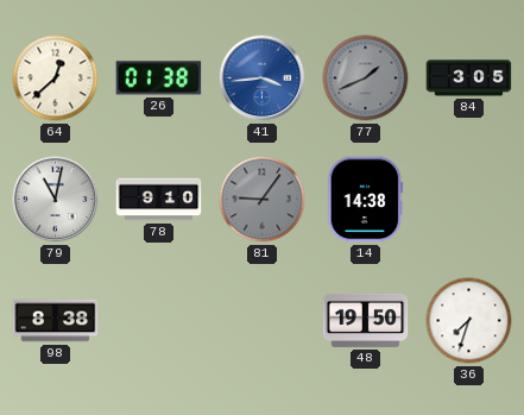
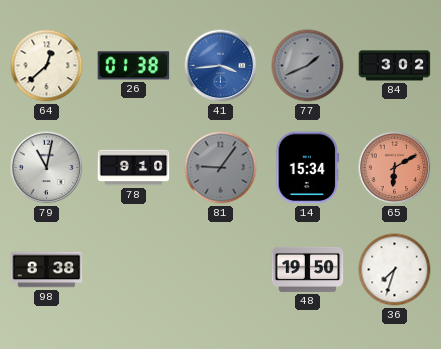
84: 3:05 -> 3:02 (395, 66)
14: 14:38 -> 15:34 (308, 168)
65: none -> 6:10 (395, 168)
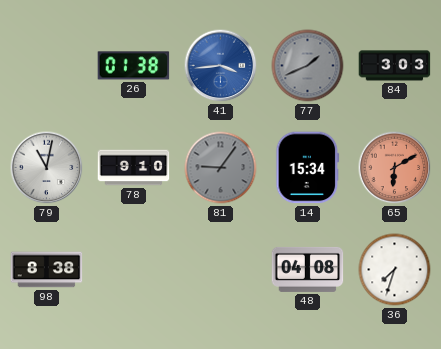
64: 12:38 -> none (47, 66)
84: 3:02 -> 3:03 (395, 66)
48: 19:50 -> 04:08 (308, 269)
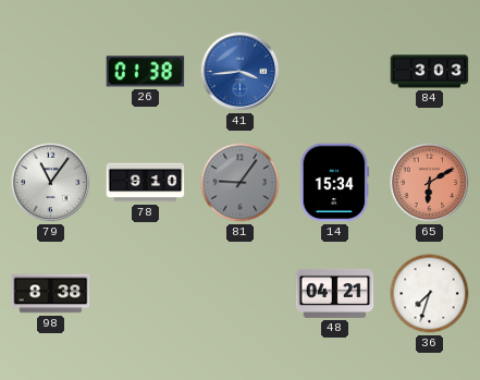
77: 1:41 -> none (308, 66)
79: 11:02 -> 11:06 (51, 183)
48: 04:08 -> 04:21 (335, 293)
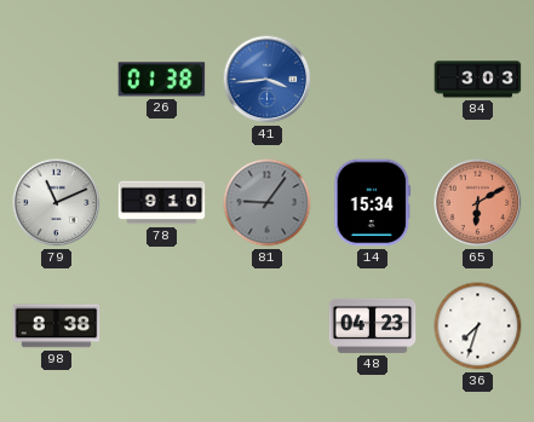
79: 11:06 -> 11:11 (57, 203)
48: 04:21 -> 04:23 (373, 325)
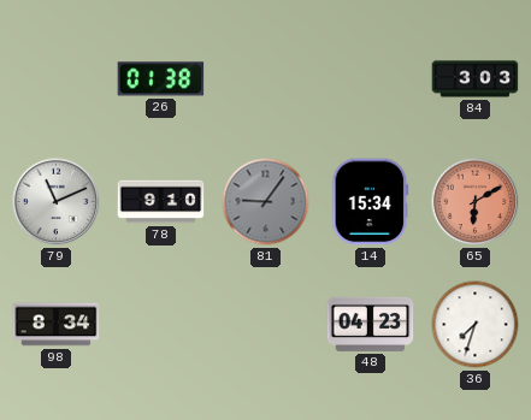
41: 3:44 -> none (268, 80)
98: 8:38 -> 8:34 (57, 325)
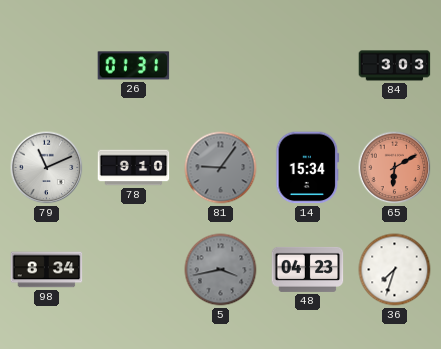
26: 01:38 -> 01:31 (134, 66)
5: none -> 3:43 (221, 270)
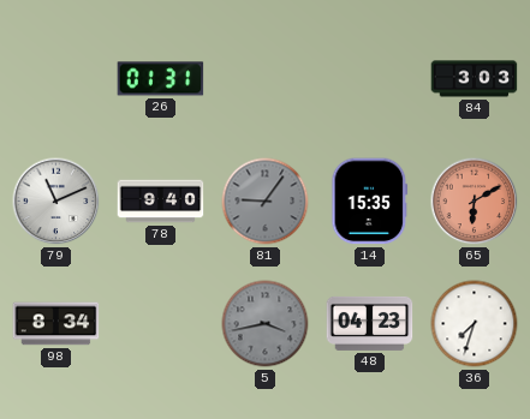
78: 9:10 -> 9:40 (161, 202)
14: 15:34 -> 15:35 (370, 202)
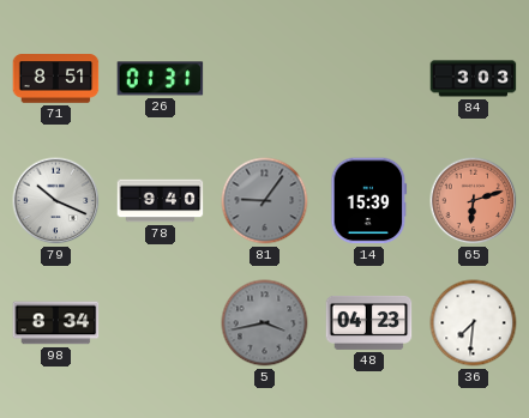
71: none -> 8:51 (56, 79)
79: 11:11 -> 10:19 (56, 201)
14: 15:35 -> 15:39 (369, 201)
65: 6:10 -> 6:12 (474, 201)
36: 7:33 -> 7:31 (474, 323)
